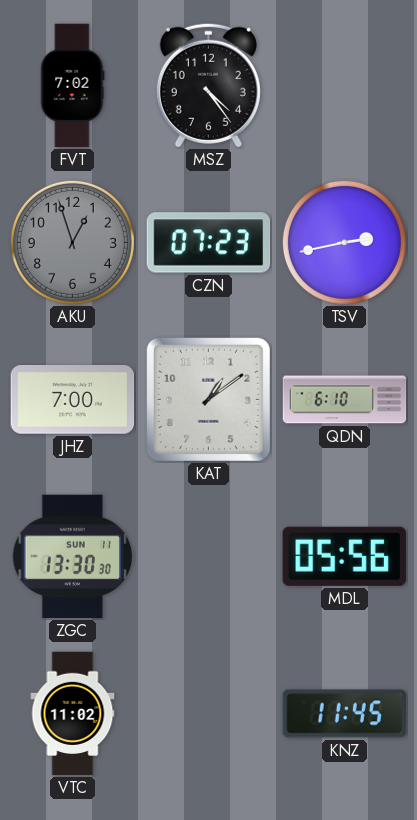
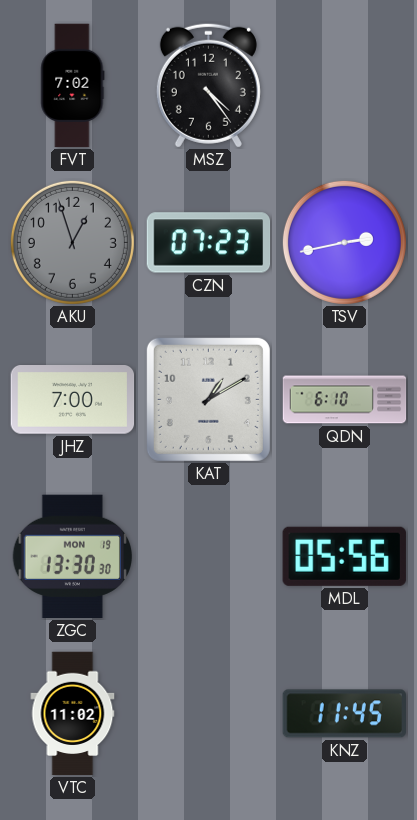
KAT: 1:09 -> 1:10 (208, 399)
ZGC date: SUN 11 -> MON 19 (72, 557)
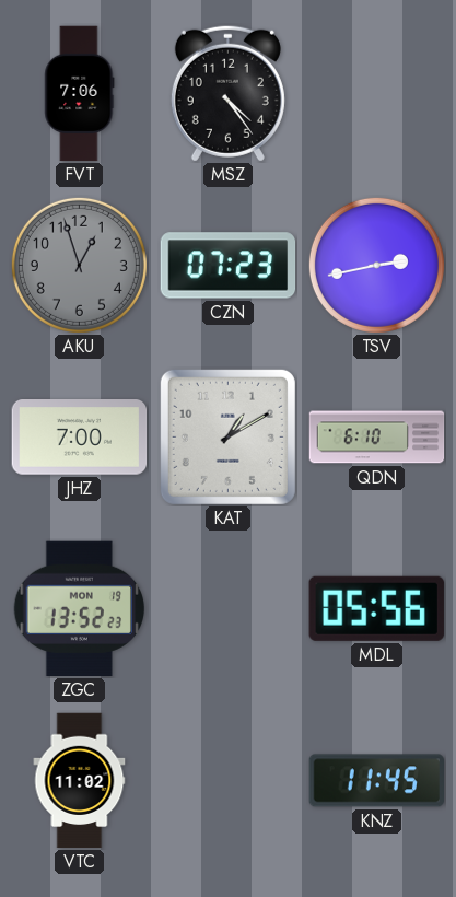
FVT: 7:02 -> 7:06 (80, 94)
ZGC: 13:30 -> 13:52 (79, 609)
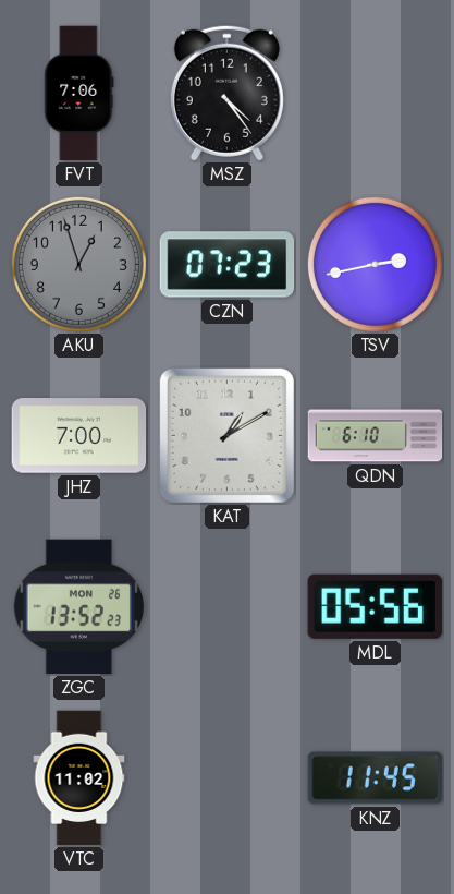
ZGC date: MON 19 -> MON 26 (78, 607)
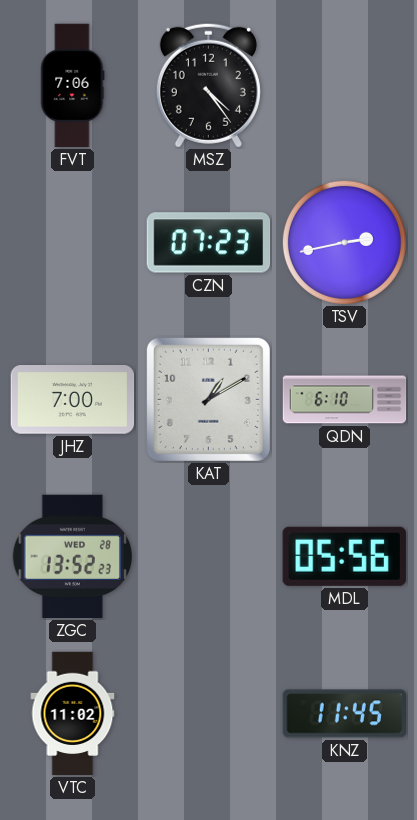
AKU: 12:57 -> none (78, 264)
ZGC date: MON 26 -> WED 28 (72, 557)
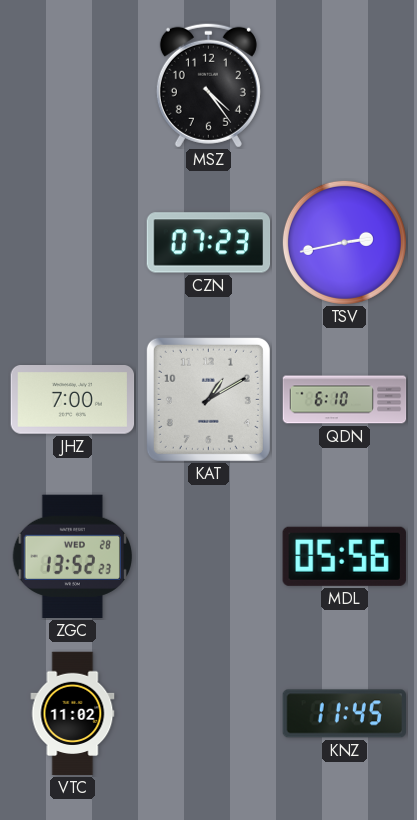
FVT: 7:06 -> none (73, 86)
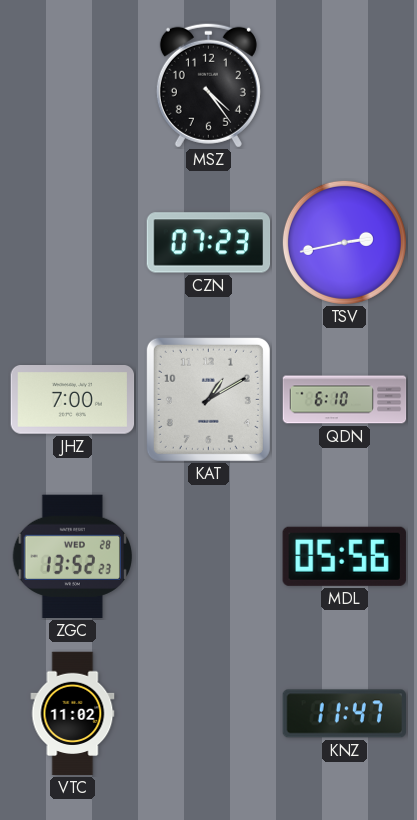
KNZ: 11:45 -> 11:47 (344, 714)
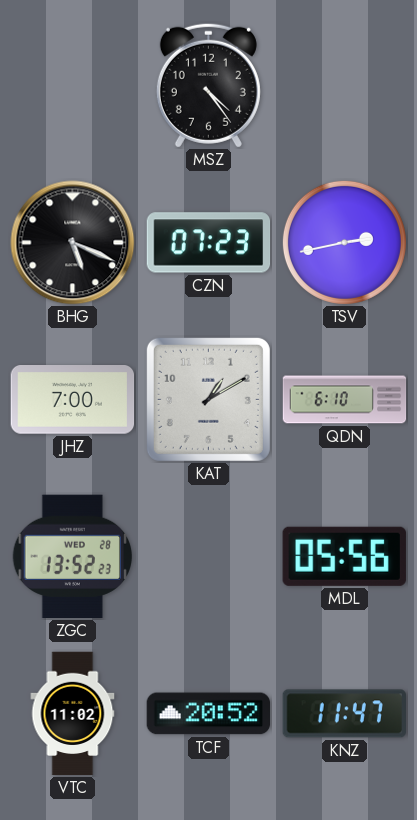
BHG: none -> 5:19 (73, 243)
TCF: none -> 20:52 (209, 714)
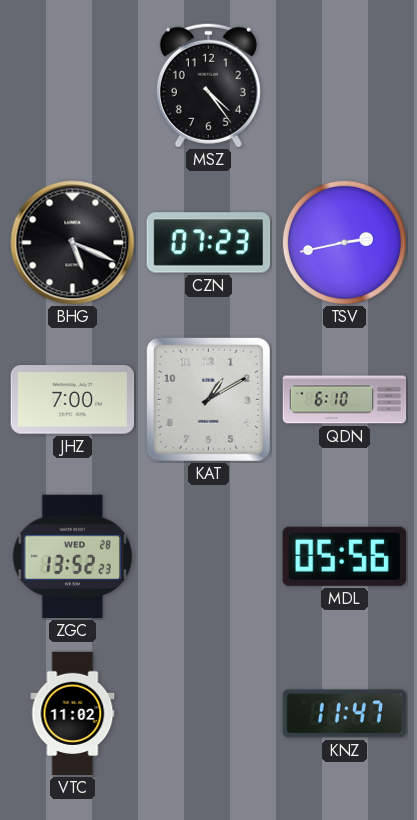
TCF: 20:52 -> none (209, 714)
